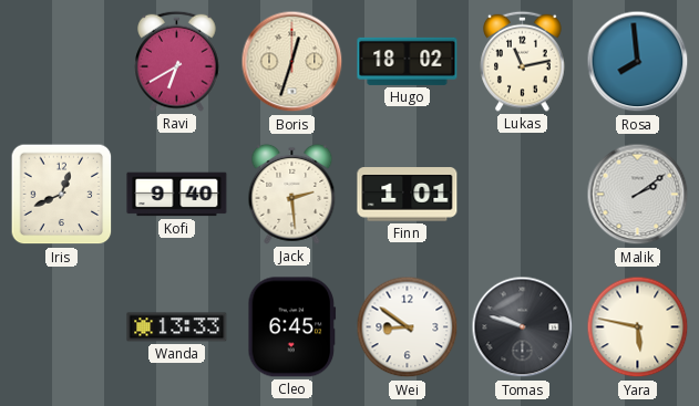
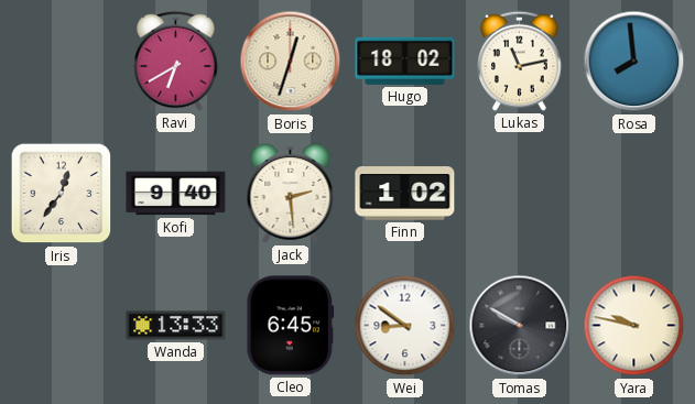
Iris: 12:41 -> 12:36 (62, 194)
Finn: 1:01 -> 1:02 (405, 194)
Malik: 2:09 -> none (638, 195)
Tomas: 9:48 -> 9:50 (520, 326)
Yara: 5:47 -> 9:47 (634, 326)
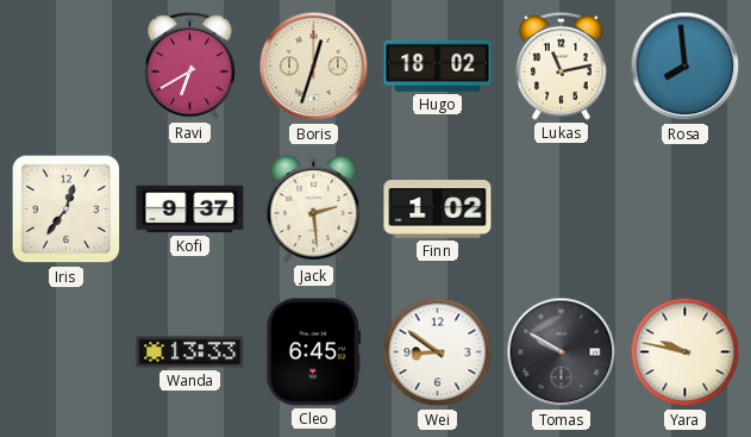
Kofi: 9:40 -> 9:37 (190, 210)
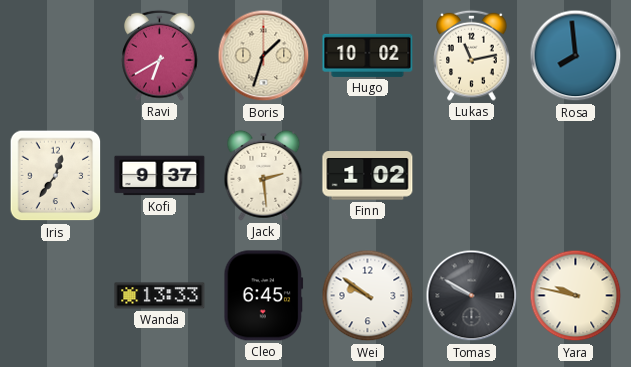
Boris: 12:33 -> 1:33 (264, 56)
Hugo: 18:02 -> 10:02 (368, 55)
Wei: 8:51 -> 9:51 (368, 296)
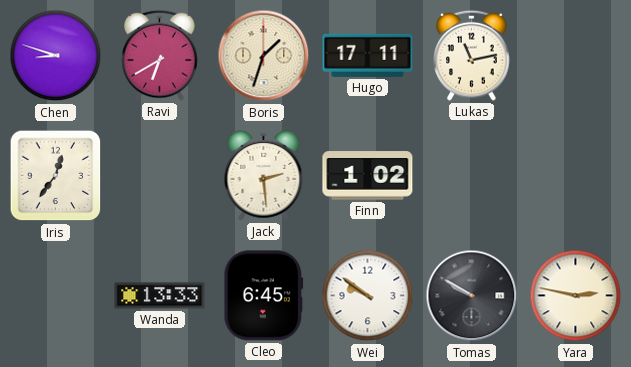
Chen: none -> 8:48 (56, 56)
Hugo: 10:02 -> 17:11 (368, 55)
Rosa: 7:59 -> none (576, 56)
Kofi: 9:37 -> none (160, 176)
Yara: 9:47 -> 2:47 (576, 296)
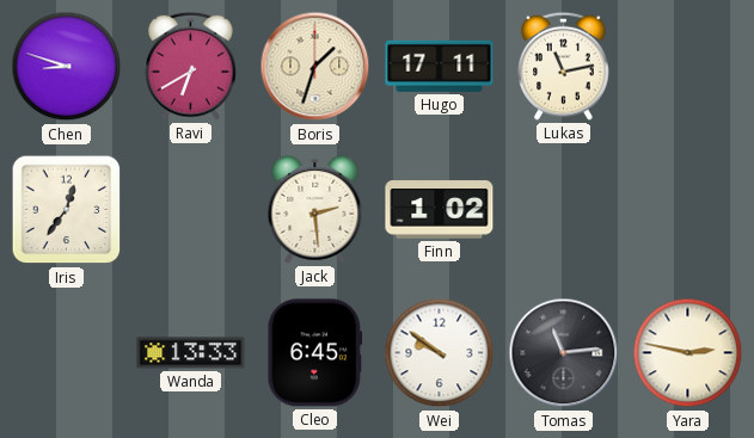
Tomas: 9:50 -> 11:14 (564, 353)
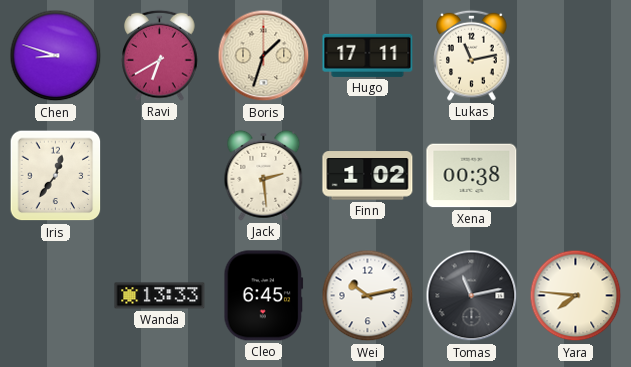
Xena: none -> 00:38 (472, 176)
Wei: 9:51 -> 10:13 (368, 296)
Tomas: 11:14 -> 11:13 (472, 296)
Yara: 2:47 -> 7:46 (576, 296)
